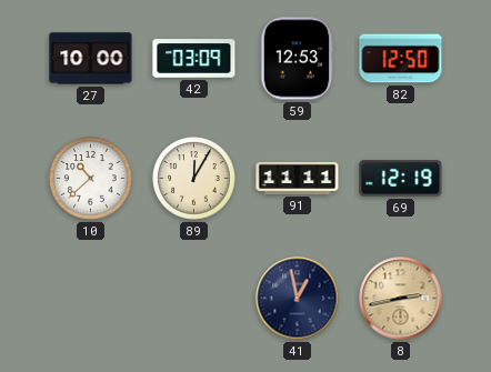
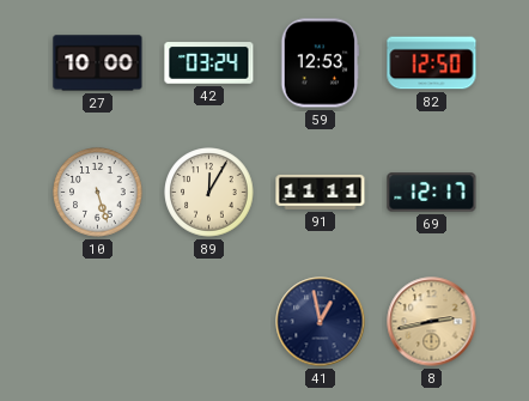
42: 03:09 -> 03:24 (209, 63)
10: 10:38 -> 5:27 (98, 193)
69: 12:19 -> 12:17 (432, 193)
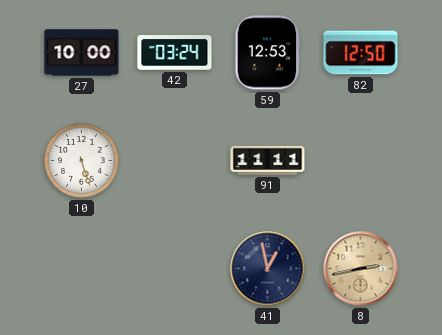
89: 12:05 -> none (209, 193)
69: 12:17 -> none (432, 193)
